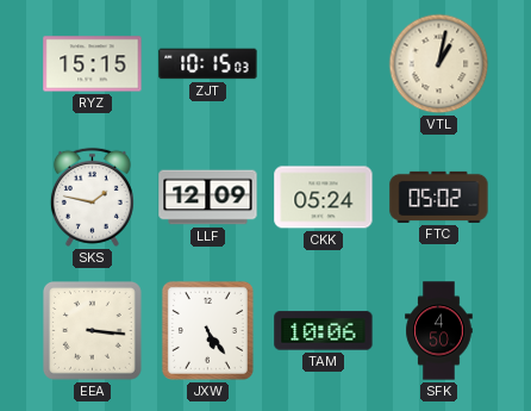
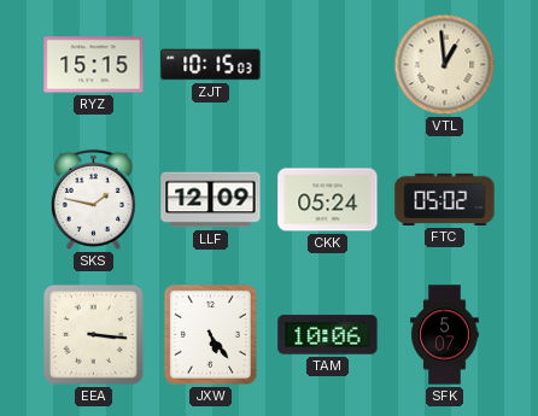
VTL: 1:02 -> 12:59 (445, 65)
SFK: 4:50 -> 5:07 (445, 335)
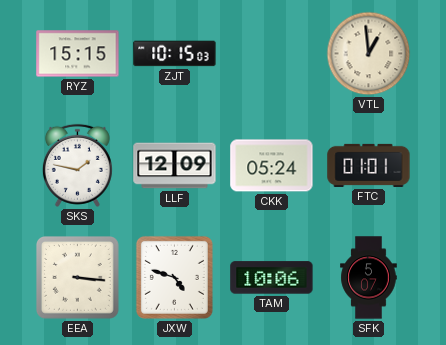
FTC: 05:02 -> 01:01 (369, 165)
JXW: 5:24 -> 4:48 (174, 277)
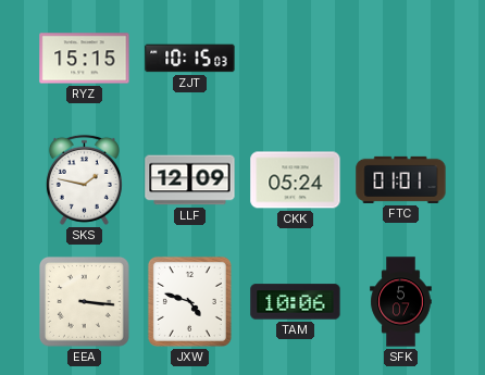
VTL: 12:59 -> none (369, 54)
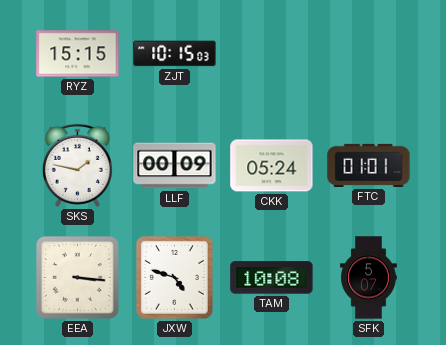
LLF: 12:09 -> 00:09 (175, 166)
TAM: 10:06 -> 10:08 (272, 278)
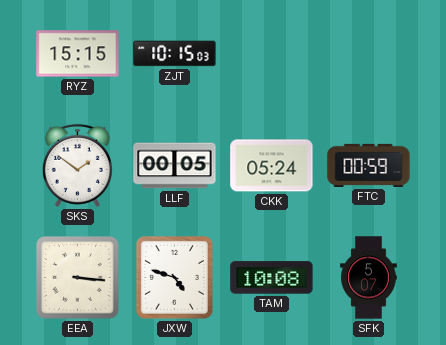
SKS: 1:47 -> 1:51 (77, 165)
LLF: 00:09 -> 00:05 (175, 166)
FTC: 01:01 -> 00:59 (369, 165)
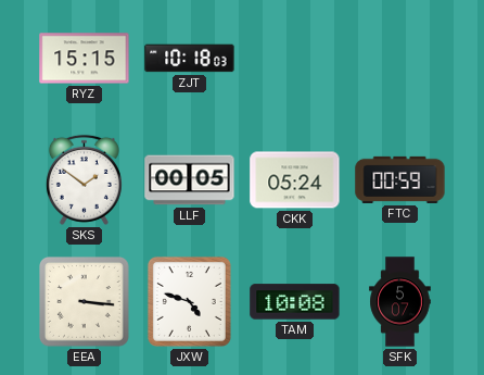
ZJT: 10:15 -> 10:18 (190, 59)
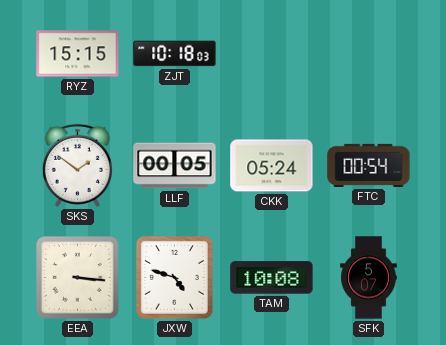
FTC: 00:59 -> 00:54 (369, 165)
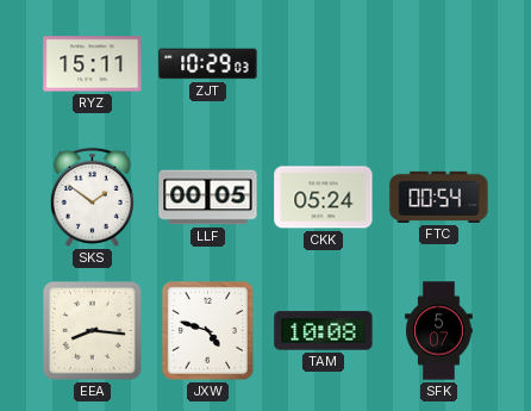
RYZ: 15:15 -> 15:11 (93, 64)
ZJT: 10:18 -> 10:29 (208, 64)
EEA: 3:16 -> 8:16 (93, 331)
